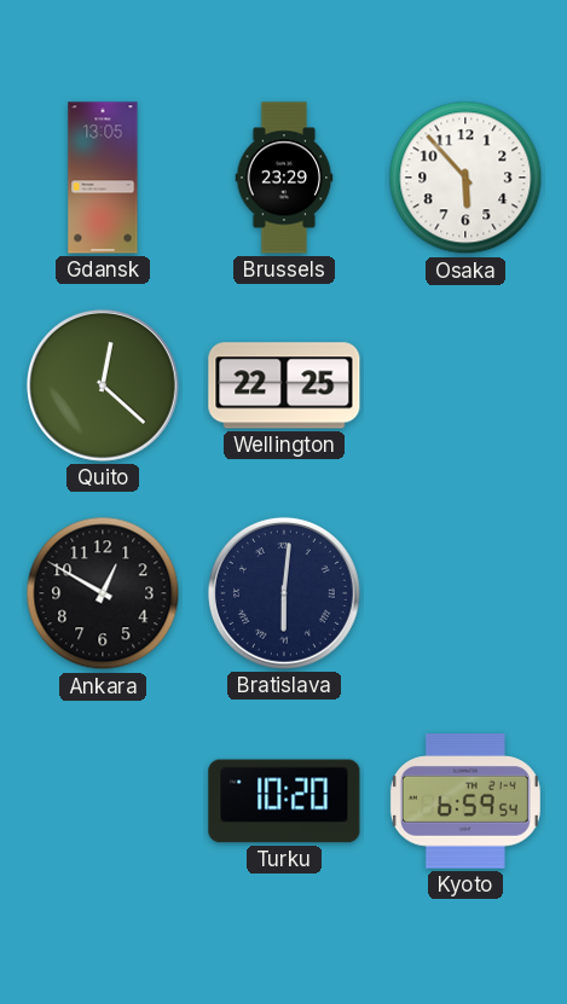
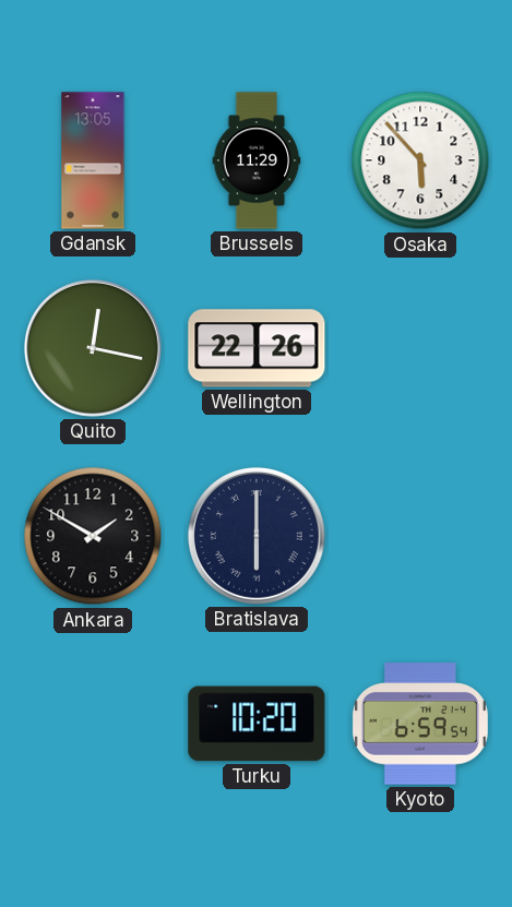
Brussels: 23:29 -> 11:29 (257, 160)
Quito: 12:22 -> 12:17 (93, 348)
Wellington: 22:25 -> 22:26 (257, 348)
Ankara: 12:50 -> 1:50 (93, 536)
Bratislava: 6:01 -> 6:00 (257, 536)
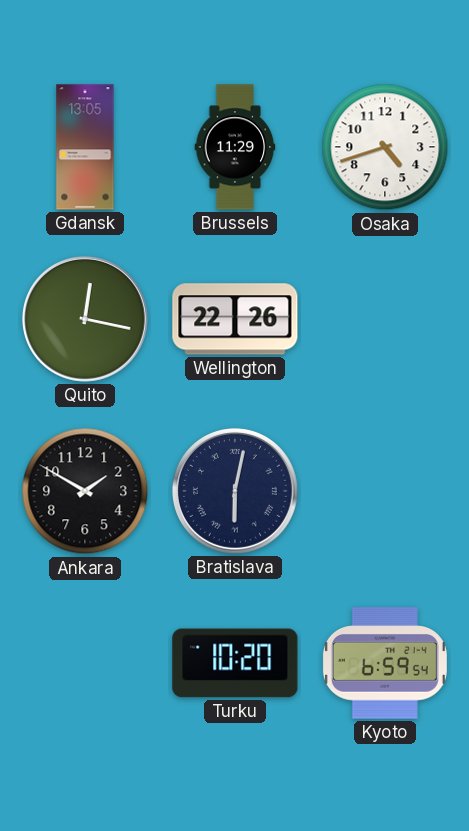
Osaka: 5:53 -> 4:42 (385, 147)
Bratislava: 6:00 -> 6:02 (235, 491)
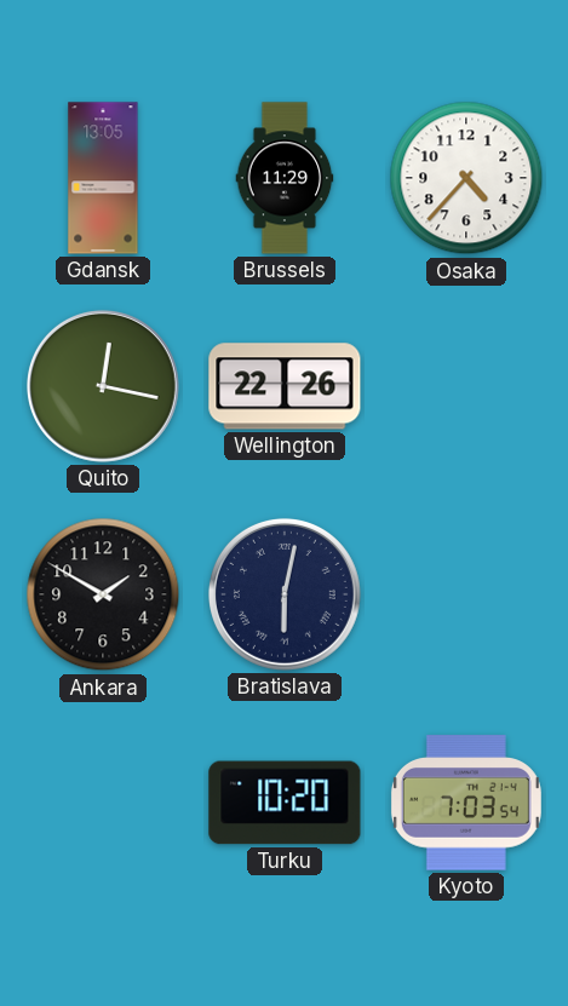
Osaka: 4:42 -> 4:37 (466, 178)
Kyoto: 6:59 -> 7:03 (466, 803)
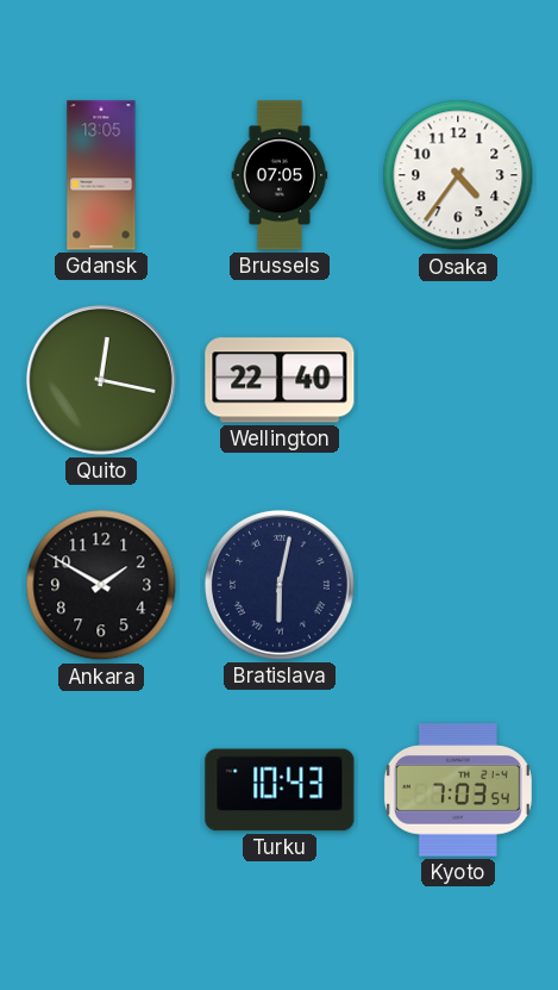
Brussels: 11:29 -> 07:05 (280, 175)
Osaka: 4:37 -> 4:36 (458, 175)
Wellington: 22:26 -> 22:40 (280, 380)
Turku: 10:20 -> 10:43 (280, 790)
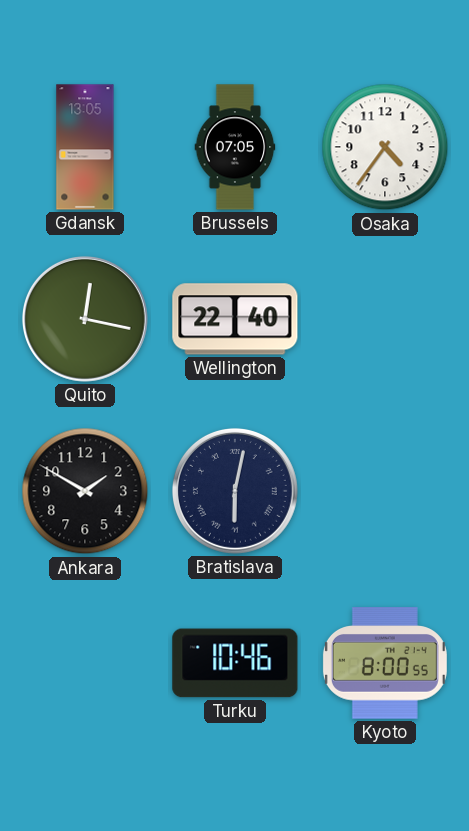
Turku: 10:43 -> 10:46 (235, 663)
Kyoto: 7:03 -> 8:00 (385, 663)
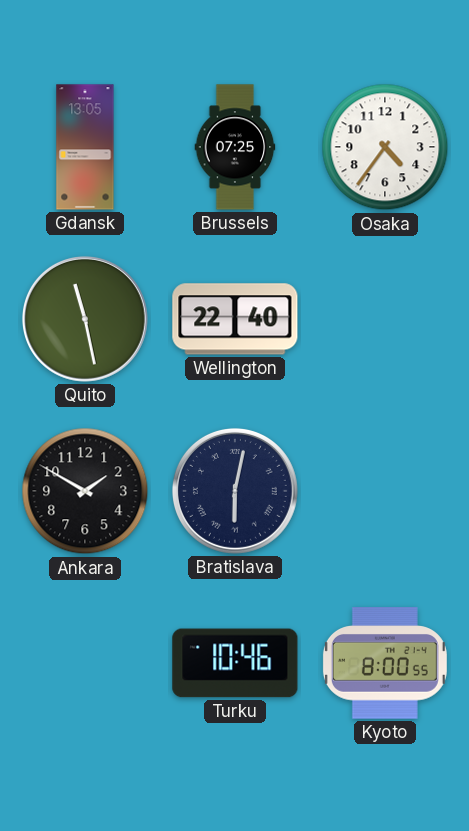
Brussels: 07:05 -> 07:25 (235, 147)
Quito: 12:17 -> 11:28 (85, 319)
